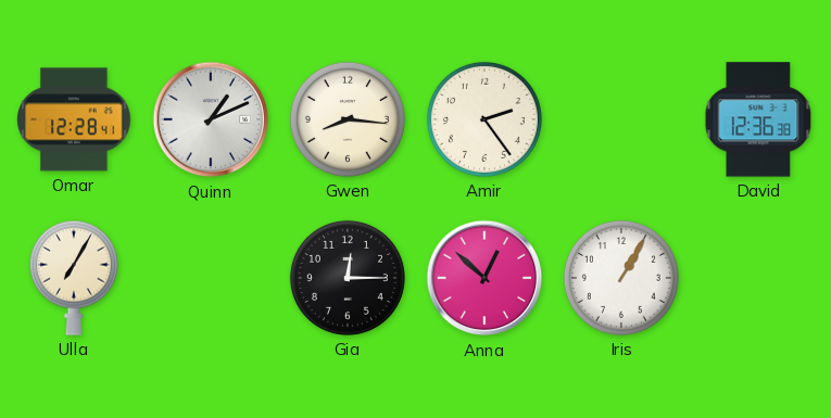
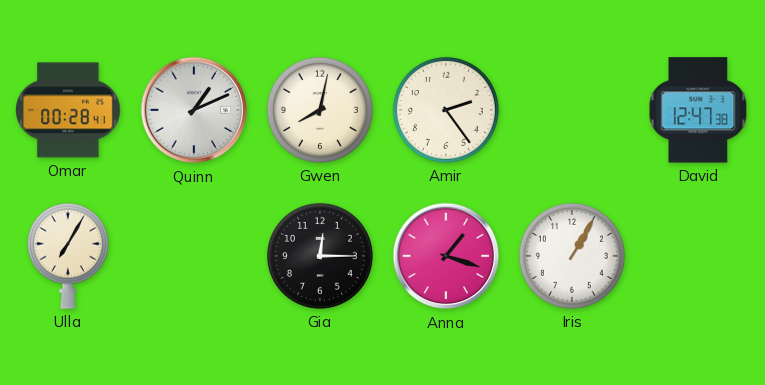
Omar: 12:28 -> 00:28 (68, 110)
Gwen: 8:16 -> 8:02 (320, 110)
David: 12:36 -> 12:47 (698, 110)
Anna: 12:52 -> 1:18 (446, 256)
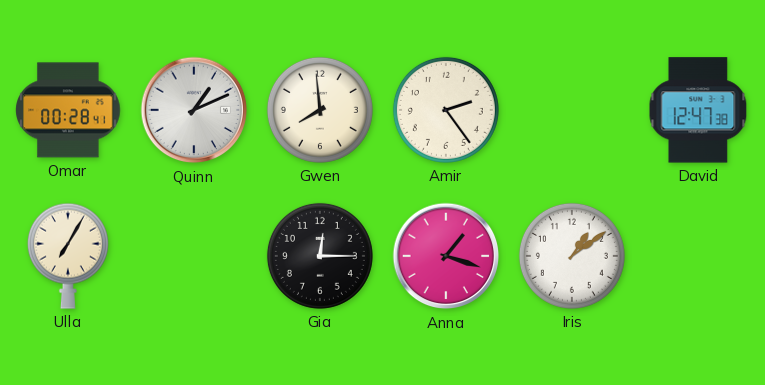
Gwen: 8:02 -> 7:59 (320, 110)
Iris: 1:05 -> 1:09 (572, 256)
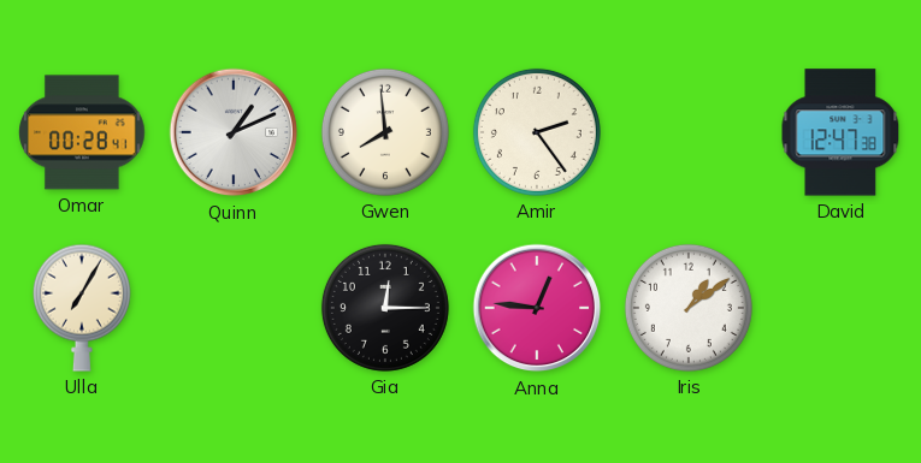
Anna: 1:18 -> 12:46 (537, 308)
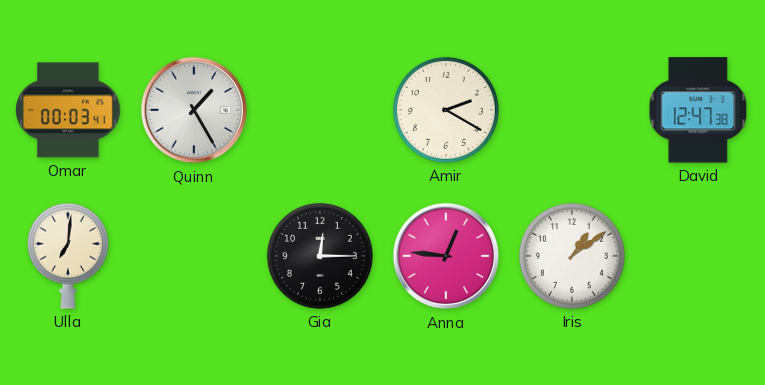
Omar: 00:28 -> 00:03 (68, 110)
Quinn: 1:11 -> 1:25 (194, 110)
Gwen: 7:59 -> none (385, 132)
Amir: 2:24 -> 2:20 (446, 110)
Ulla: 7:05 -> 7:01 (68, 256)
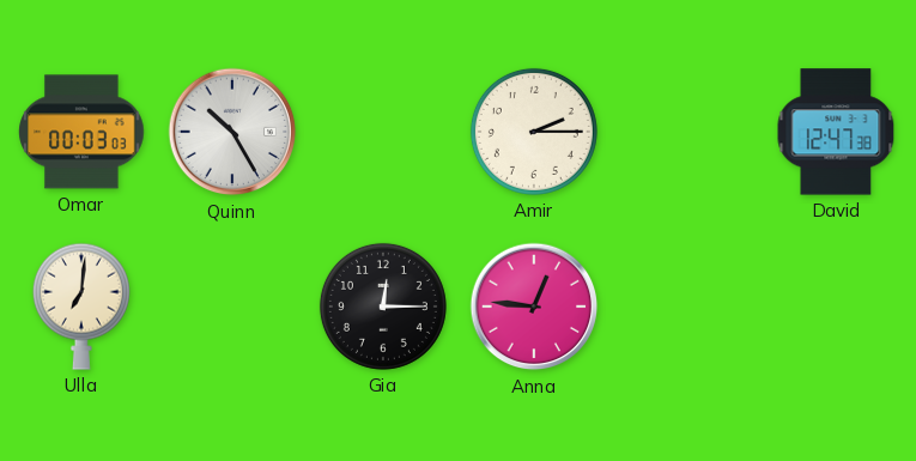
Omar: 00:03:41 -> 00:03:03 (81, 132)
Quinn: 1:25 -> 10:25 (232, 132)
Amir: 2:20 -> 2:15 (534, 132)
Iris: 1:09 -> none (572, 256)
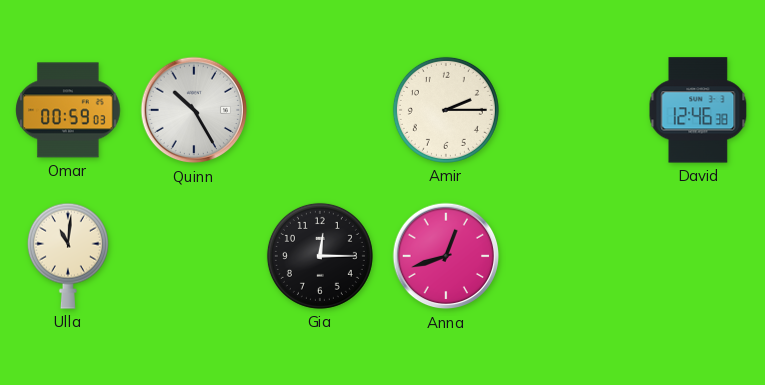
Omar: 00:03 -> 00:59 (68, 110)
David: 12:47 -> 12:46 (698, 110)
Ulla: 7:01 -> 11:01 (68, 256)
Anna: 12:46 -> 12:42 (446, 256)
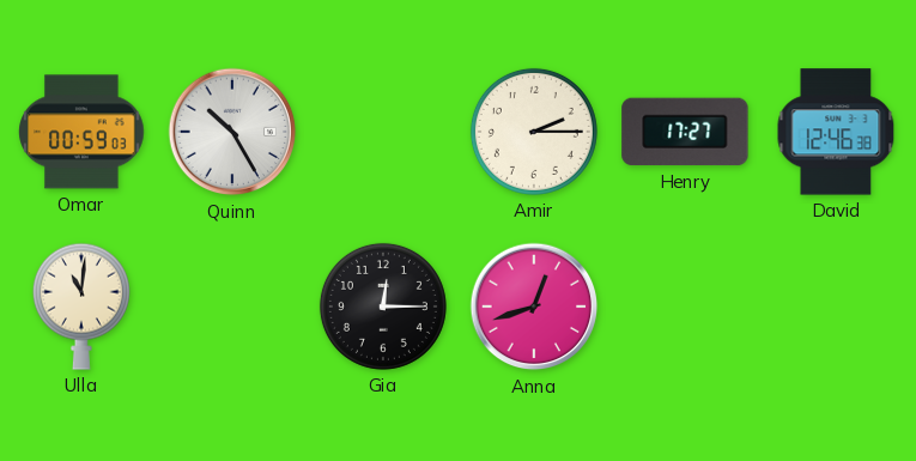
Henry: none -> 17:27 (685, 132)
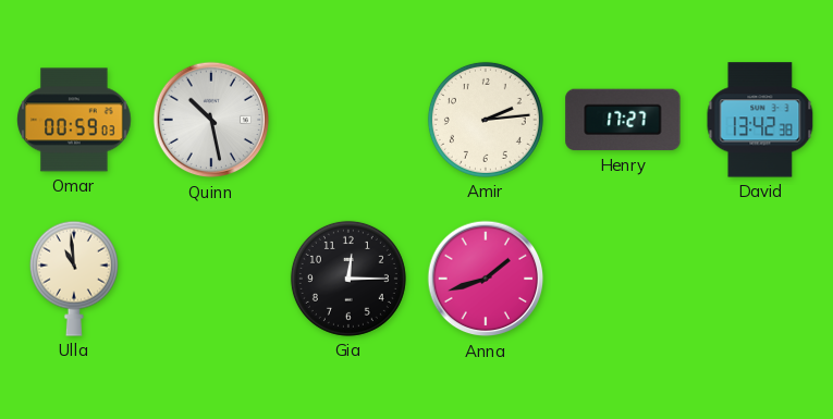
Quinn: 10:25 -> 10:28 (211, 120)
Amir: 2:15 -> 2:14 (486, 120)
David: 12:46 -> 13:42 (760, 120)
Ulla: 11:01 -> 10:59 (74, 279)
Anna: 12:42 -> 1:42 (486, 279)
